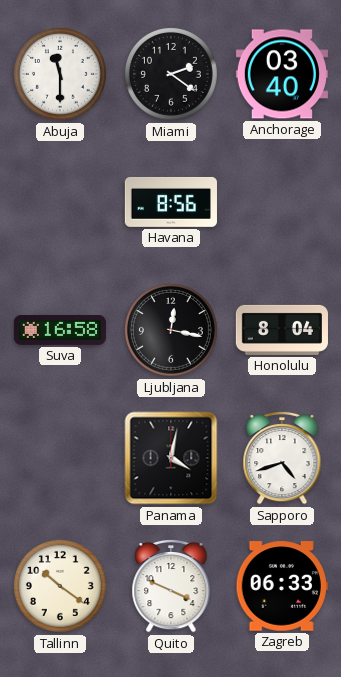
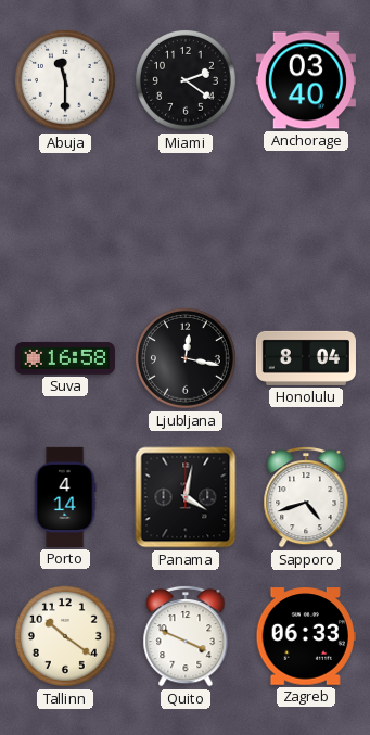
Havana: 8:56 -> none (171, 202)
Porto: none -> 4:14 (65, 497)
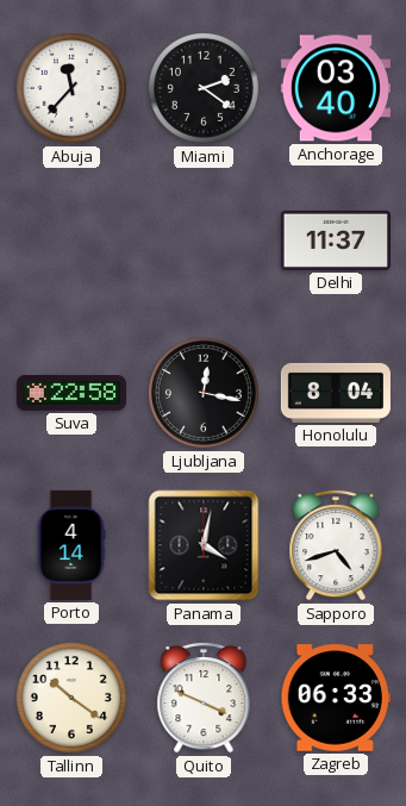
Abuja: 11:30 -> 11:37 (71, 88)
Delhi: none -> 11:37 (336, 240)
Suva: 16:58 -> 22:58 (71, 393)
